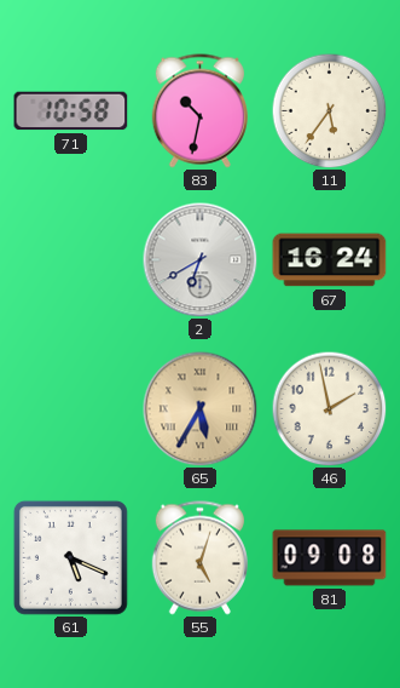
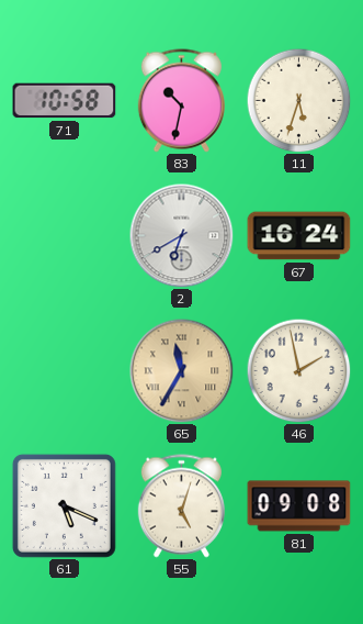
11: 5:36 -> 5:33 (298, 100)
65: 5:35 -> 11:35 (181, 370)
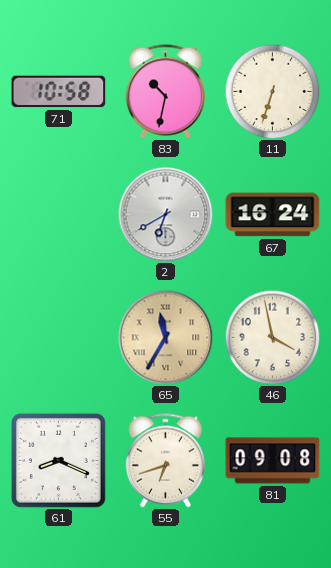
11: 5:33 -> 6:33 (272, 91)
46: 1:58 -> 3:58 (272, 337)
61: 5:19 -> 8:19 (58, 460)
55: 5:03 -> 6:42 (165, 461)
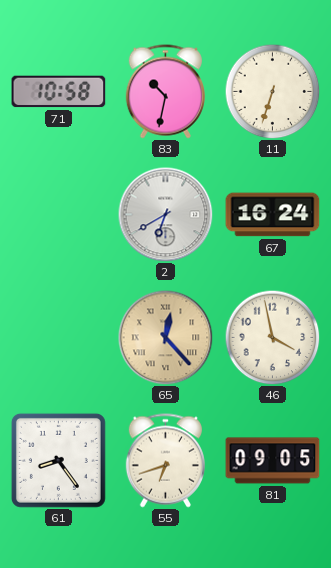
65: 11:35 -> 12:23 (165, 337)
61: 8:19 -> 8:24 (58, 460)
81: 09:08 -> 09:05 (273, 461)
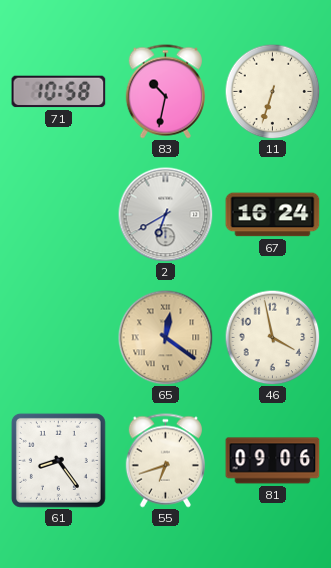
65: 12:23 -> 12:21 (165, 337)
81: 09:05 -> 09:06 (273, 461)
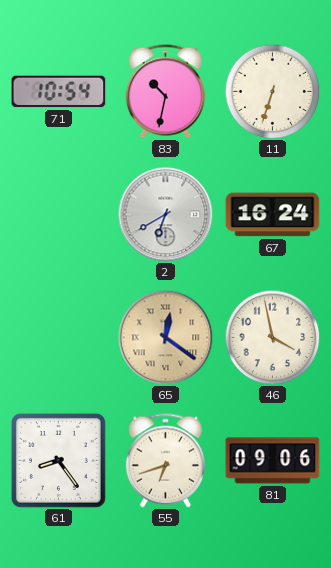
71: 10:58 -> 10:54 (59, 92)
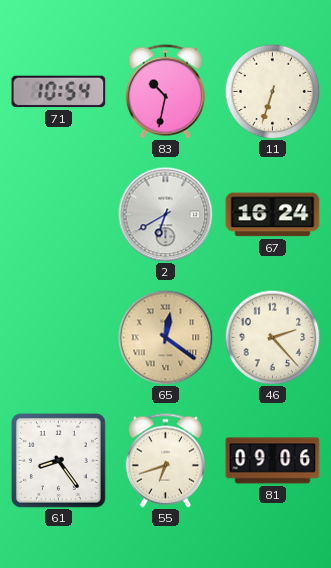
46: 3:58 -> 2:23 (272, 337)
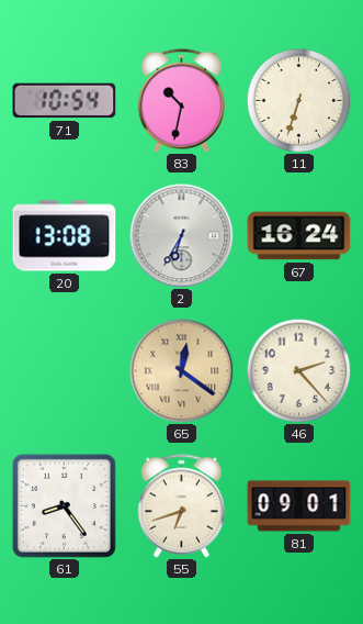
20: none -> 13:08 (65, 236)
2: 6:40 -> 6:35 (181, 235)
81: 09:06 -> 09:01 (299, 506)
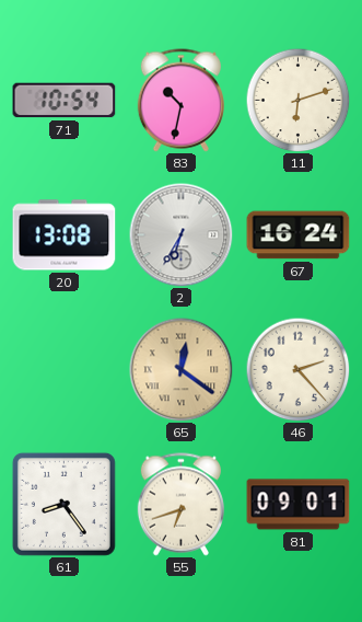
11: 6:33 -> 6:12 (297, 100)
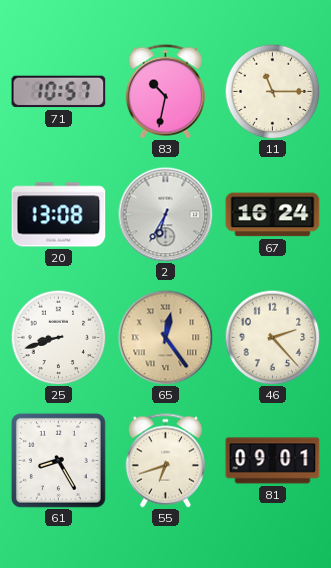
71: 10:54 -> 10:57 (59, 92)
11: 6:12 -> 11:15 (272, 91)
25: none -> 8:42 (58, 337)
65: 12:21 -> 12:24 (165, 337)
61: 8:24 -> 8:25 (58, 460)
